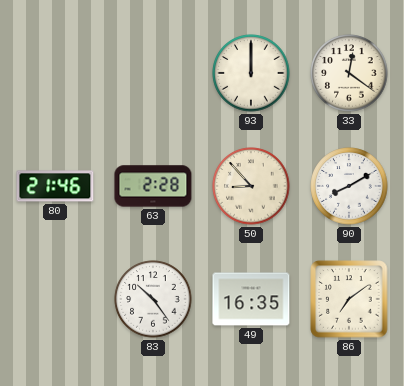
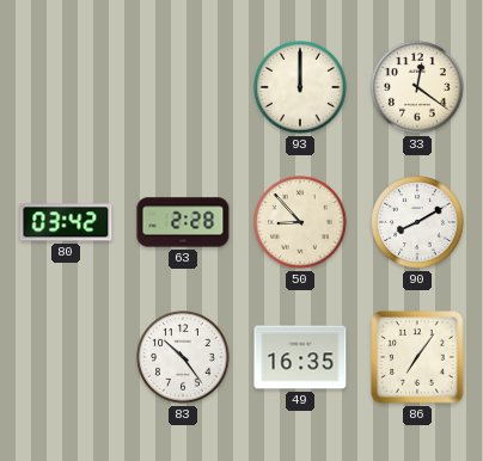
80: 21:46 -> 03:42 (66, 222)
86: 7:09 -> 7:06 (417, 357)
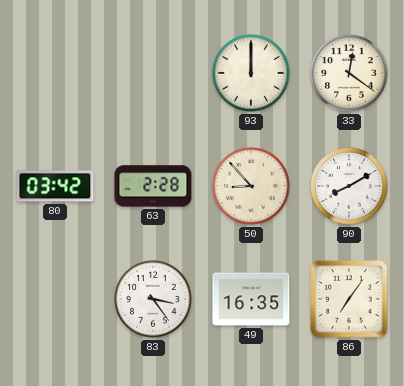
83: 10:24 -> 3:24 (153, 299)
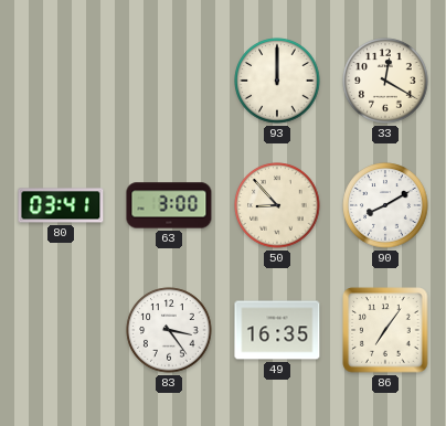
33: 12:21 -> 12:20 (385, 81)
80: 03:42 -> 03:41 (61, 205)
63: 2:28 -> 3:00 (169, 205)
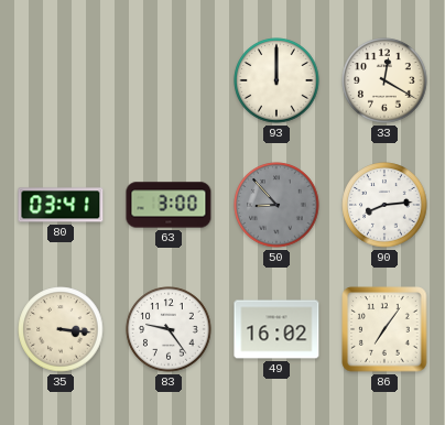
50 dial: cream -> grey (276, 205)
90: 8:10 -> 8:14 (384, 205)
35: none -> 3:16 (61, 329)
83: 3:24 -> 9:24 (169, 329)
49: 16:35 -> 16:02 (276, 329)
